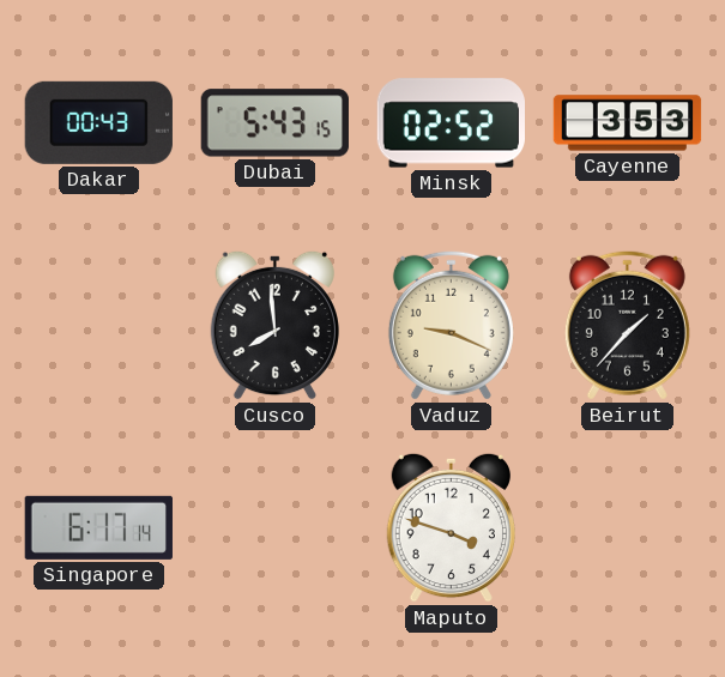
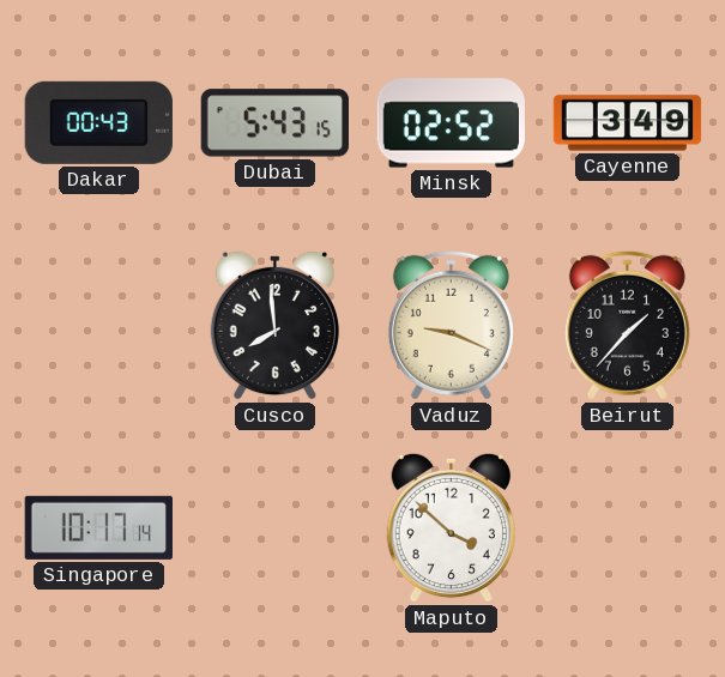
Cayenne: 3:53 -> 3:49 (628, 123)
Singapore: 6:17 -> 10:17 (98, 527)
Maputo: 3:48 -> 3:52 (451, 527)
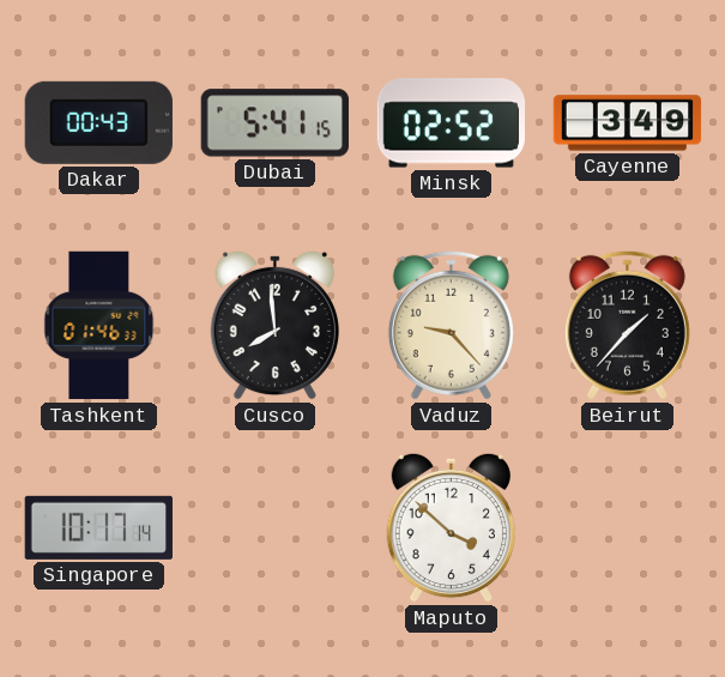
Dubai: 5:43 -> 5:41 (274, 123)
Tashkent: none -> 01:46 (99, 326)
Vaduz: 9:19 -> 9:23 (451, 325)
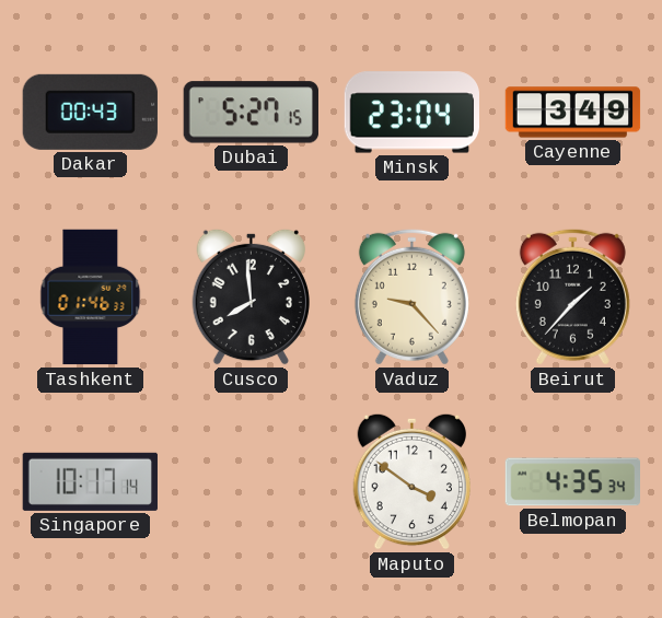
Dubai: 5:41 -> 5:27 (251, 113)
Minsk: 02:52 -> 23:04 (411, 113)
Maputo: 3:52 -> 3:51 (411, 481)
Belmopan: none -> 4:35 (572, 482)
